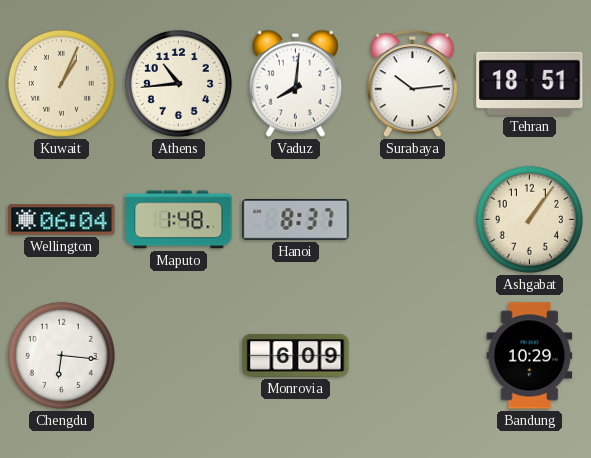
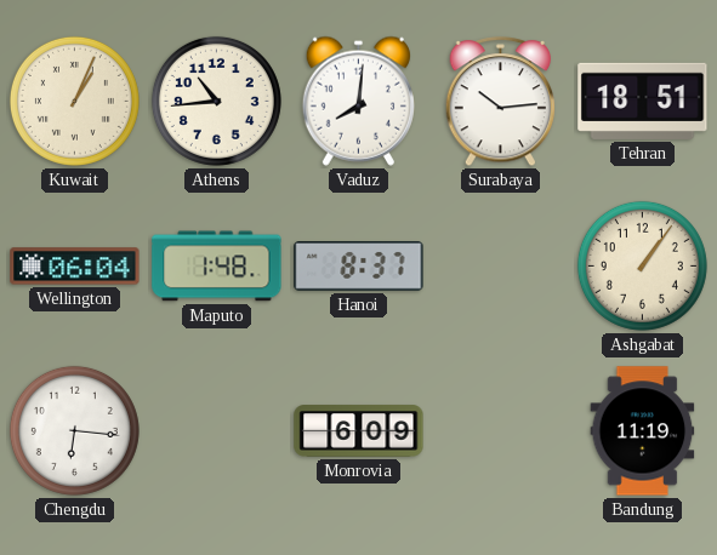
Bandung: 10:29 -> 11:19 (643, 431)
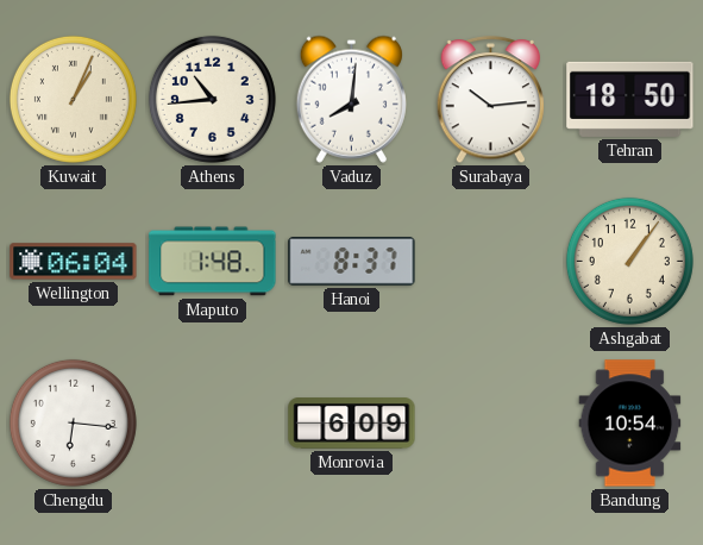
Tehran: 18:51 -> 18:50 (630, 99)
Bandung: 11:19 -> 10:54 (630, 424)
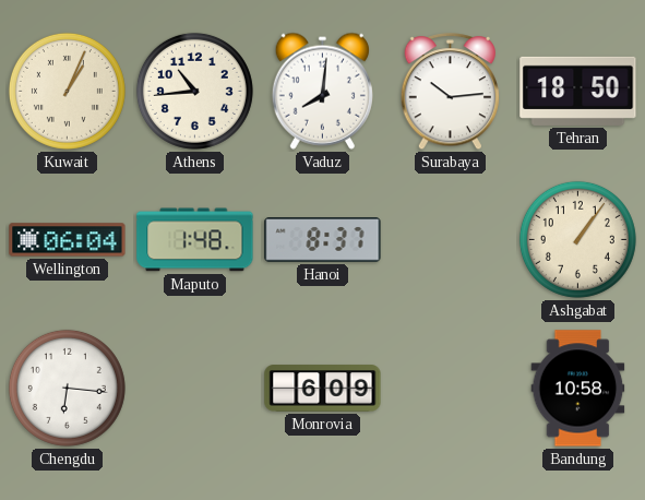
Bandung: 10:54 -> 10:58 (578, 389)
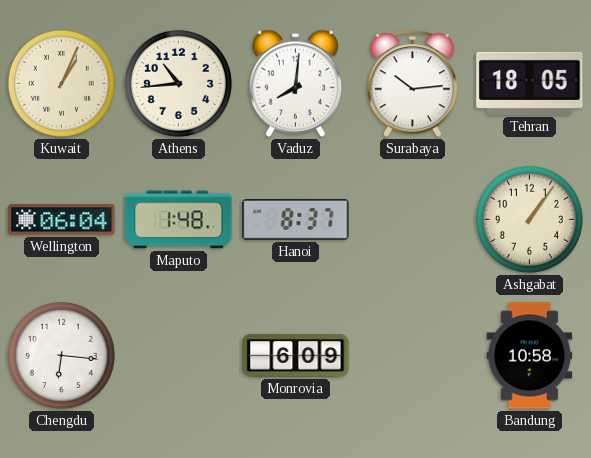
Tehran: 18:50 -> 18:05 (530, 83)
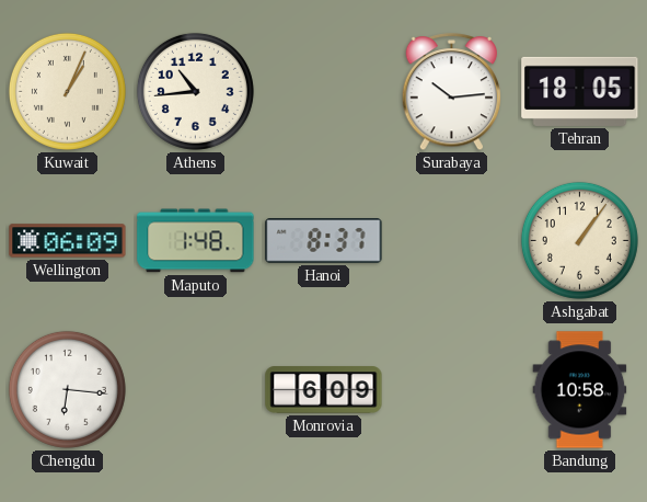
Vaduz: 8:01 -> none (295, 83)
Wellington: 06:04 -> 06:09 (68, 241)
